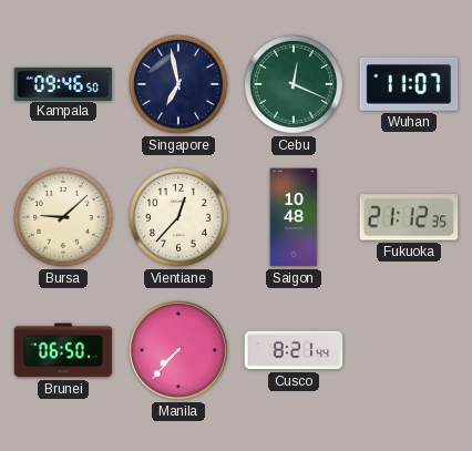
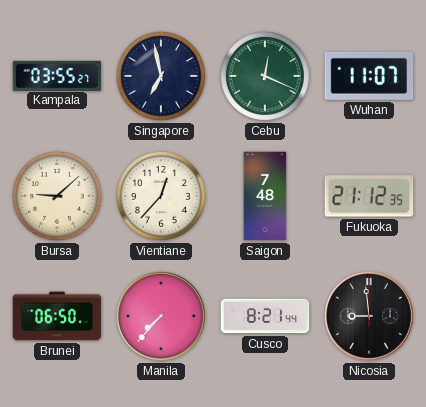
Kampala: 09:46 -> 03:55 (57, 75)
Saigon: 10:48 -> 7:48 (265, 196)
Nicosia: none -> 8:59 (370, 317)
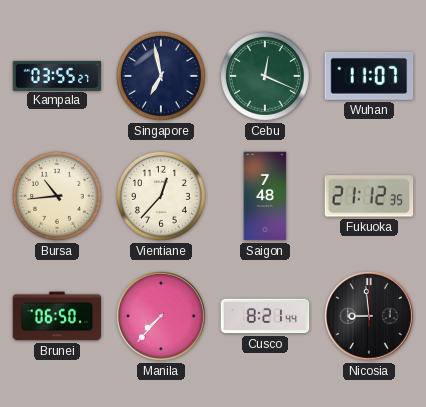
Bursa: 9:08 -> 10:44 (58, 197)
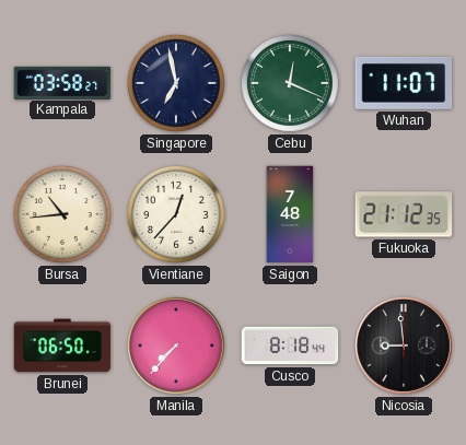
Kampala: 03:55 -> 03:58 (62, 82)
Cusco: 8:21 -> 8:18 (290, 346)
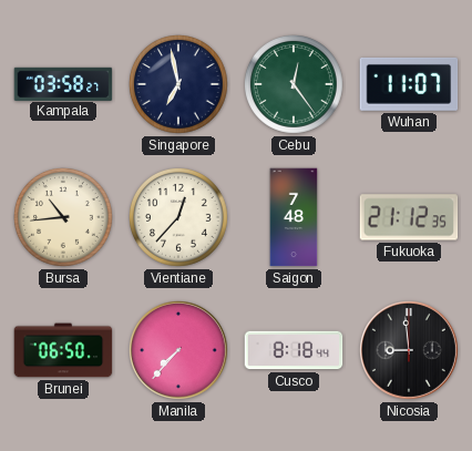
Cebu: 12:19 -> 12:24 (295, 85)
